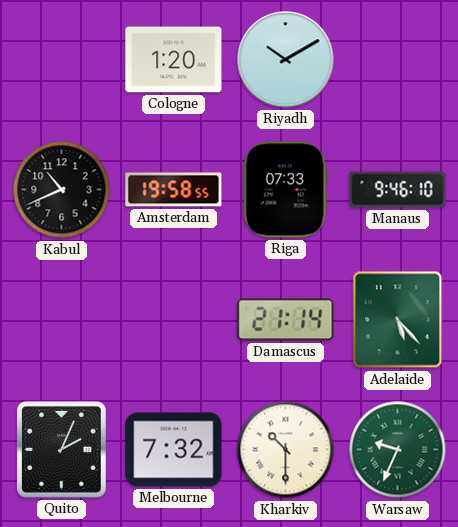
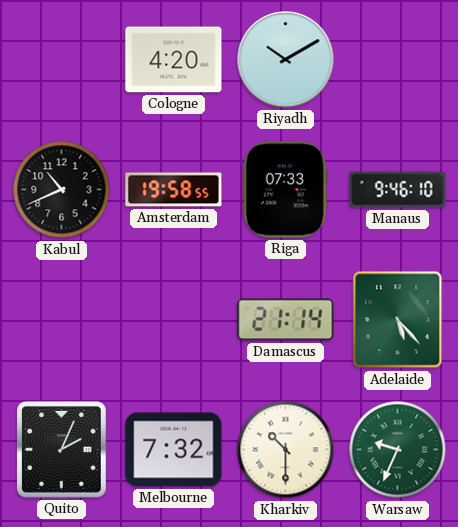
Cologne: 1:20 -> 4:20 (174, 60)
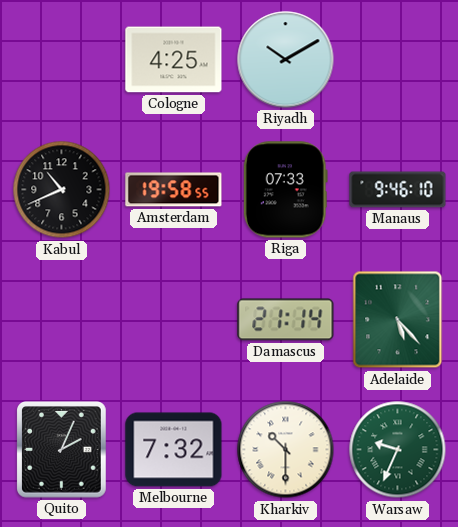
Cologne: 4:20 -> 4:25 (174, 60)
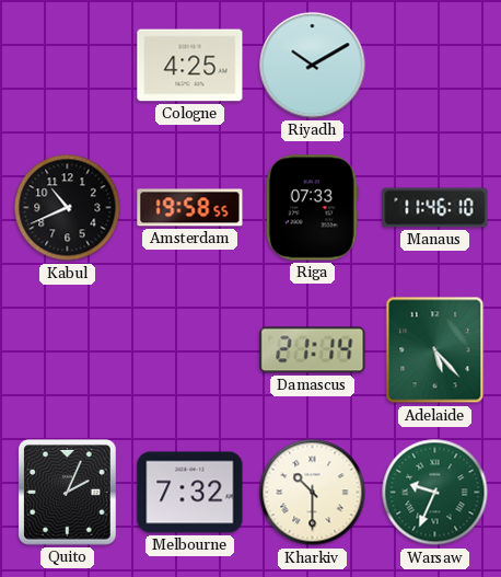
Manaus: 9:46 -> 11:46 (435, 208)
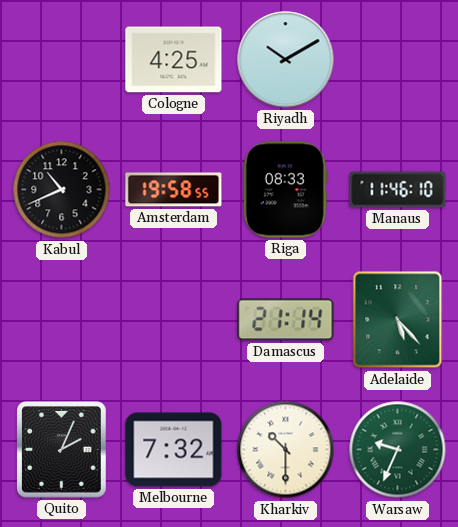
Riga: 07:33 -> 08:33 (285, 190)
